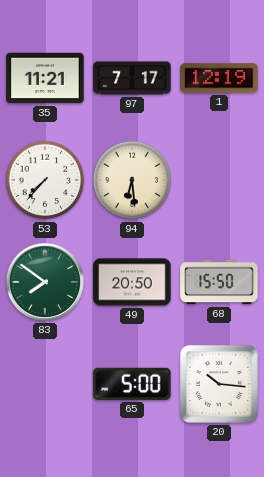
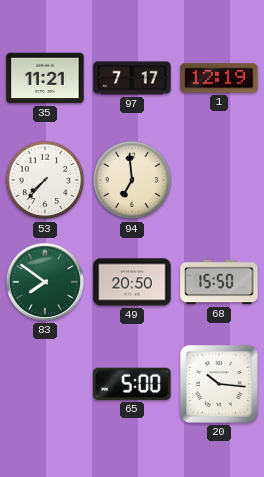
94: 6:29 -> 6:59 (132, 180)
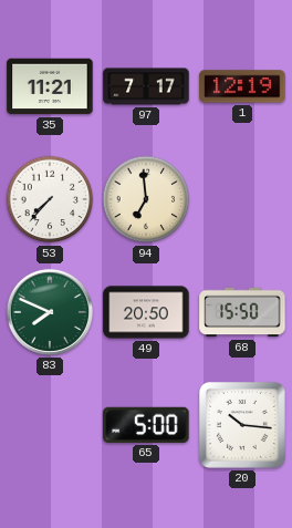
83: 7:51 -> 7:49 (50, 312)
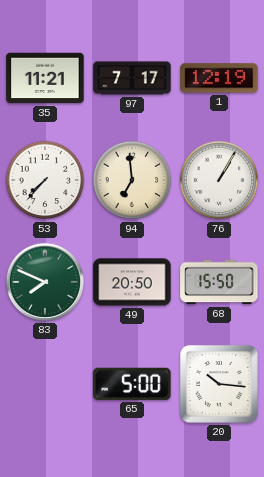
76: none -> 1:05 (219, 180)
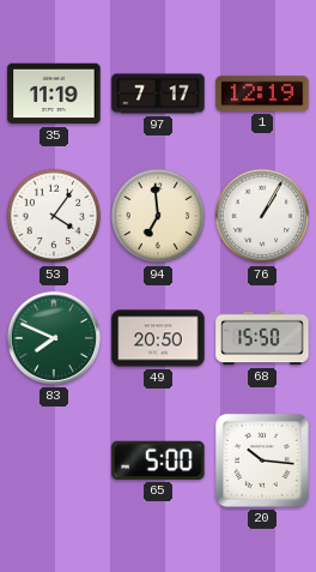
35: 11:21 -> 11:19 (54, 94)
53: 7:37 -> 4:06 (54, 216)
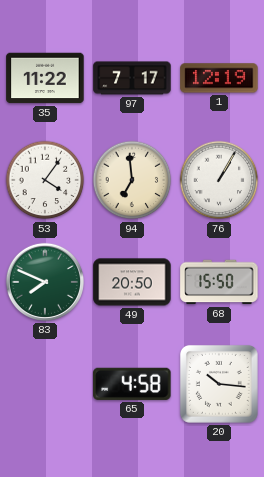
35: 11:19 -> 11:22 (45, 78)
65: 5:00 -> 4:58 (132, 384)
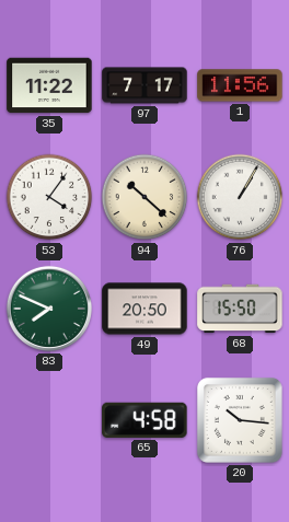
1: 12:19 -> 11:56 (240, 85)
94: 6:59 -> 10:22 (144, 197)
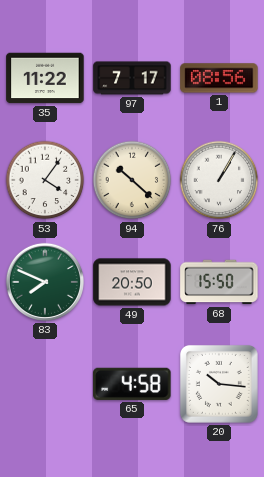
1: 11:56 -> 08:56 (219, 78)
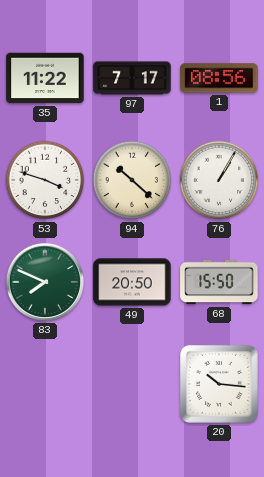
53: 4:06 -> 3:48 (45, 180)
65: 4:58 -> none (132, 384)
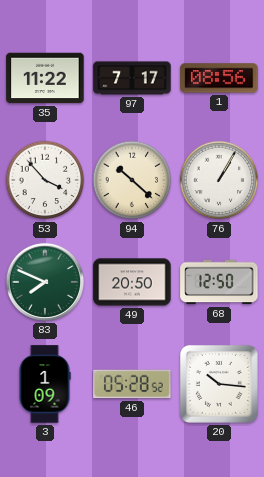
53: 3:48 -> 3:53 (45, 180)
68: 15:50 -> 12:50 (219, 282)
3: none -> 1:09 (45, 384)
46: none -> 05:28 (132, 384)
